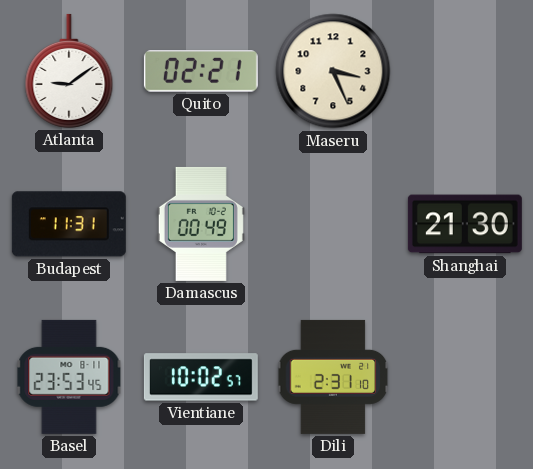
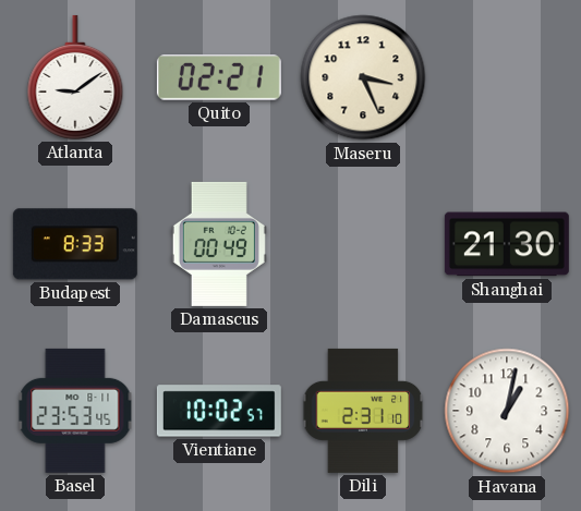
Budapest: 11:31 -> 8:33 (75, 244)
Havana: none -> 1:02 (507, 411)
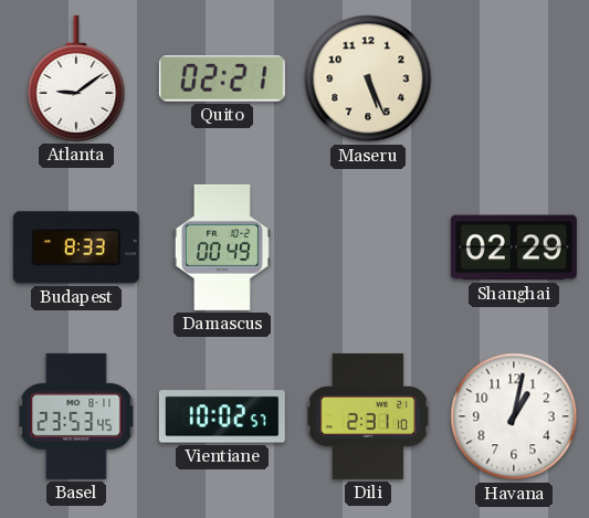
Maseru: 3:26 -> 5:26 (368, 78)
Shanghai: 21:30 -> 02:29 (514, 247)
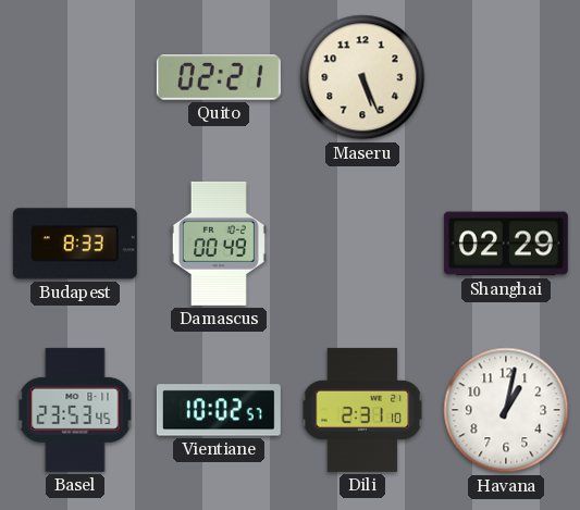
Atlanta: 9:09 -> none (76, 78)
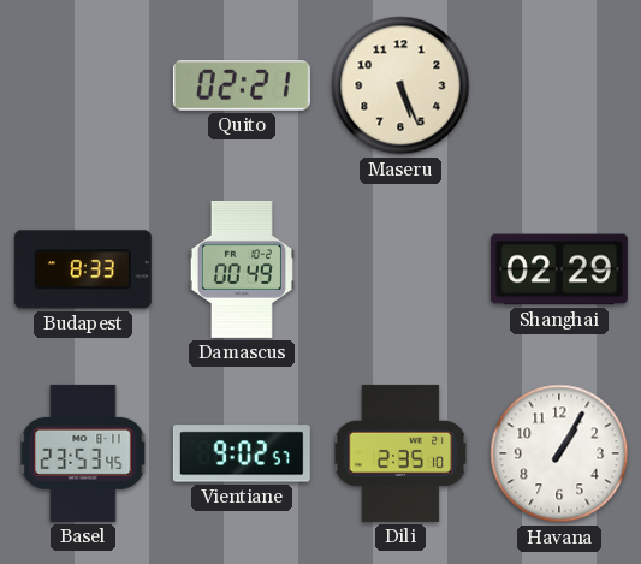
Vientiane: 10:02 -> 9:02 (242, 453)
Dili: 2:31 -> 2:35 (400, 453)
Havana: 1:02 -> 1:05 (559, 453)
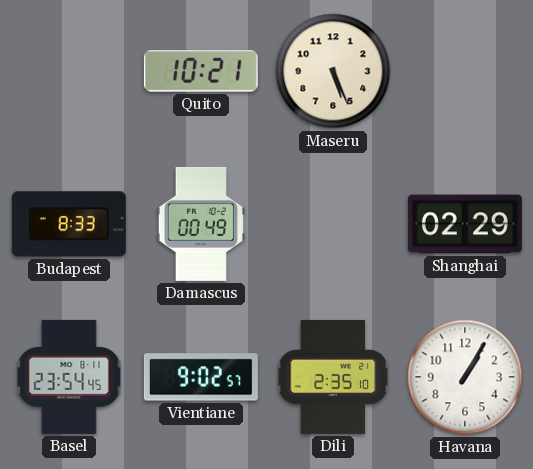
Quito: 02:21 -> 10:21 (201, 71)
Basel: 23:53 -> 23:54 (69, 377)
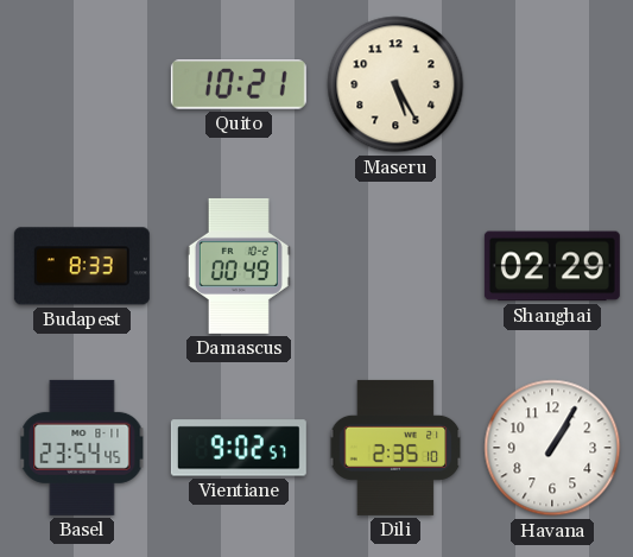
Maseru: 5:26 -> 5:25 (395, 84)
